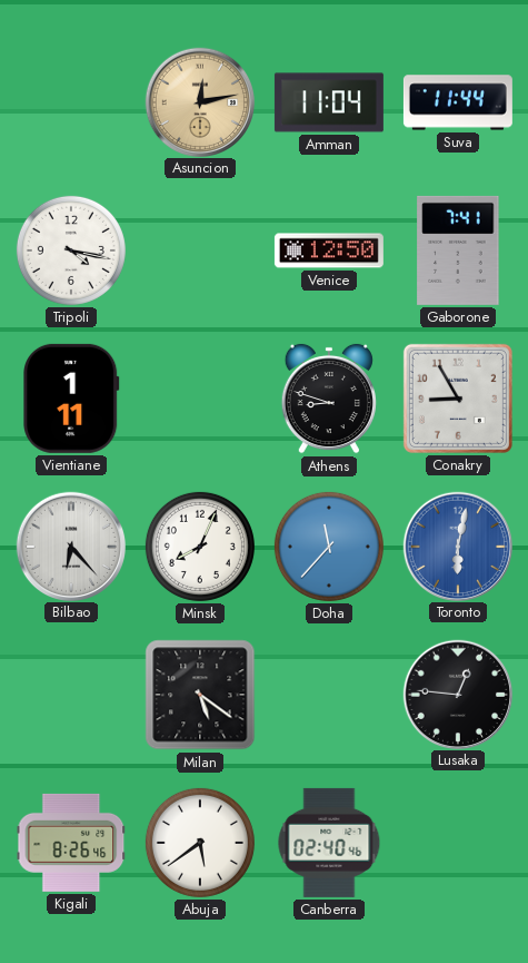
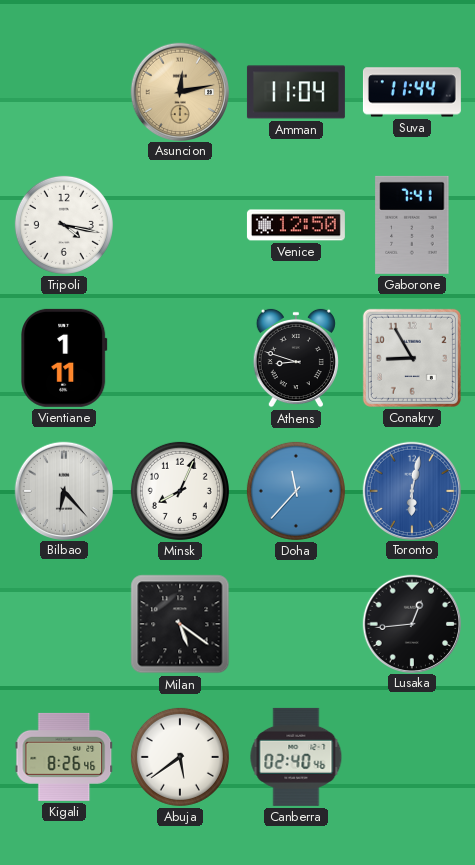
Lusaka: 12:46 -> 12:44 (411, 623)
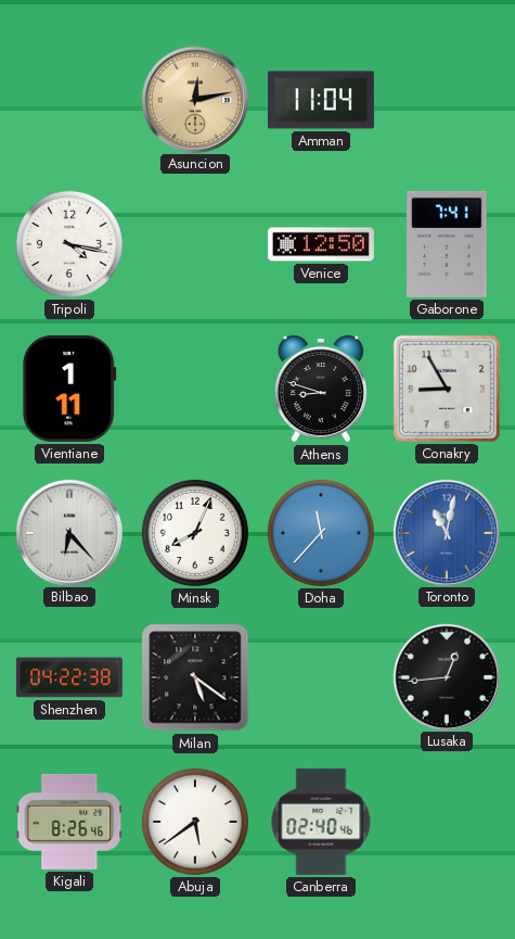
Suva: 11:44 -> none (412, 92)
Toronto: 6:02 -> 11:02 (446, 532)
Shenzhen: none -> 04:22 (69, 677)
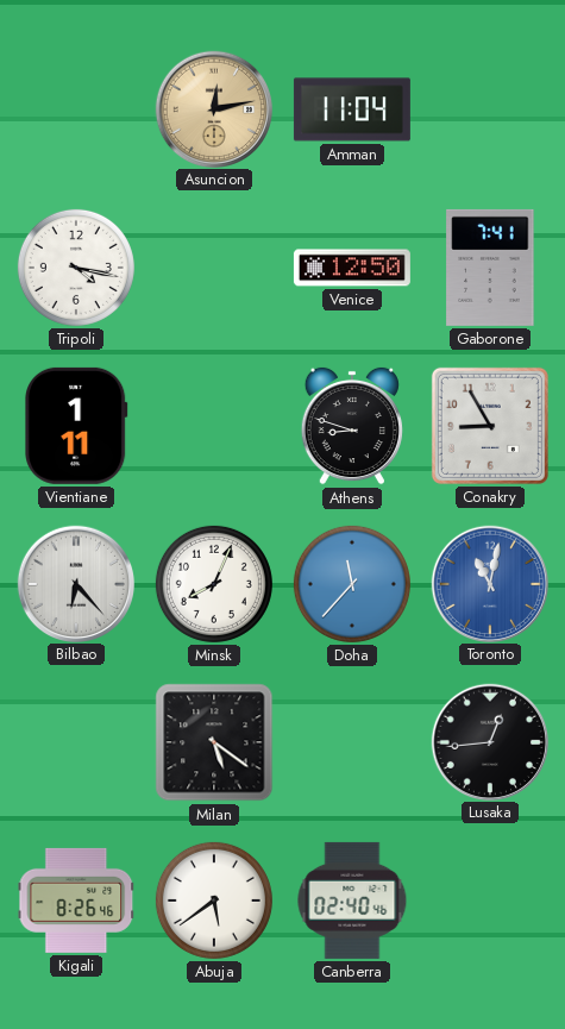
Shenzhen: 04:22 -> none (69, 677)
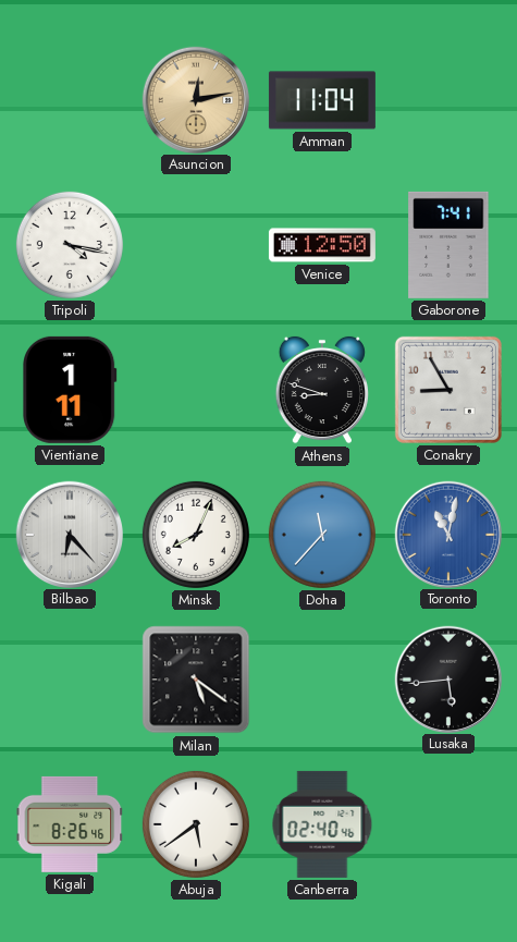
Lusaka: 12:44 -> 5:44 (447, 678)
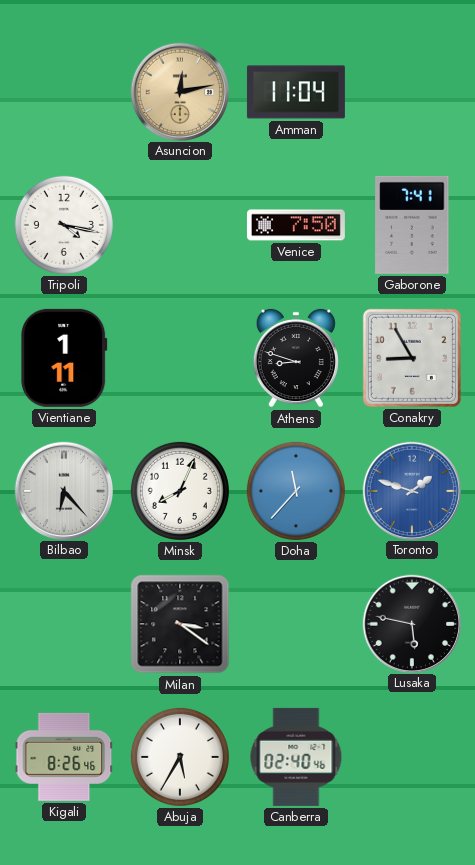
Venice: 12:50 -> 7:50 (296, 225)
Toronto: 11:02 -> 1:48 (411, 490)
Milan: 5:21 -> 3:21 (180, 624)
Lusaka: 5:44 -> 5:47 (411, 623)
Abuja: 5:39 -> 5:35 (180, 757)
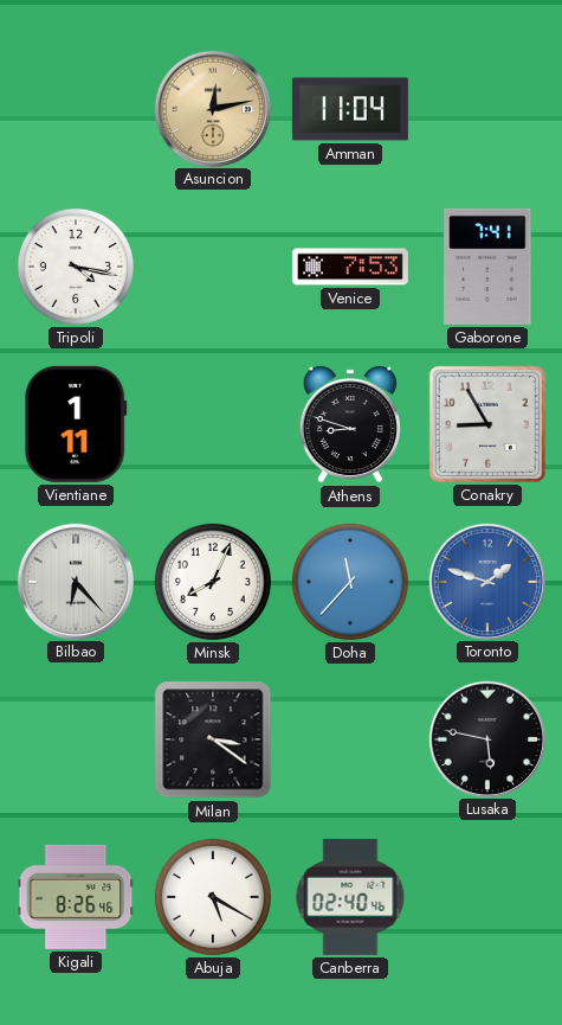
Venice: 7:50 -> 7:53 (350, 267)
Abuja: 5:35 -> 5:20 (213, 897)
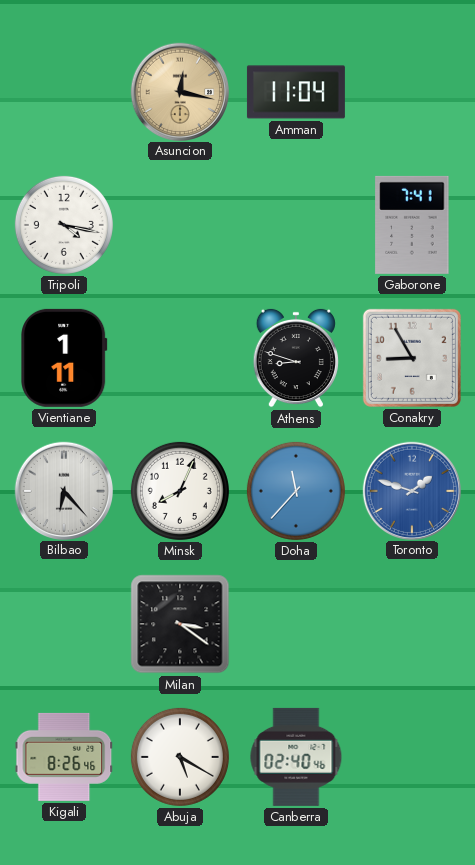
Asuncion: 12:13 -> 12:17 (179, 91)
Venice: 7:53 -> none (350, 267)
Lusaka: 5:47 -> none (486, 738)
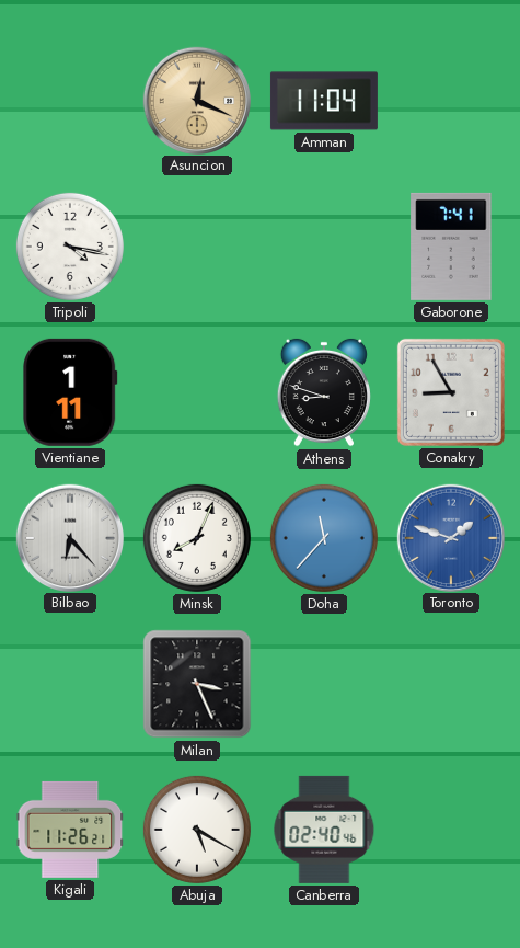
Asuncion: 12:17 -> 12:19 (196, 100)
Milan: 3:21 -> 3:26 (197, 684)
Kigali: 8:26 -> 11:26 (70, 830)
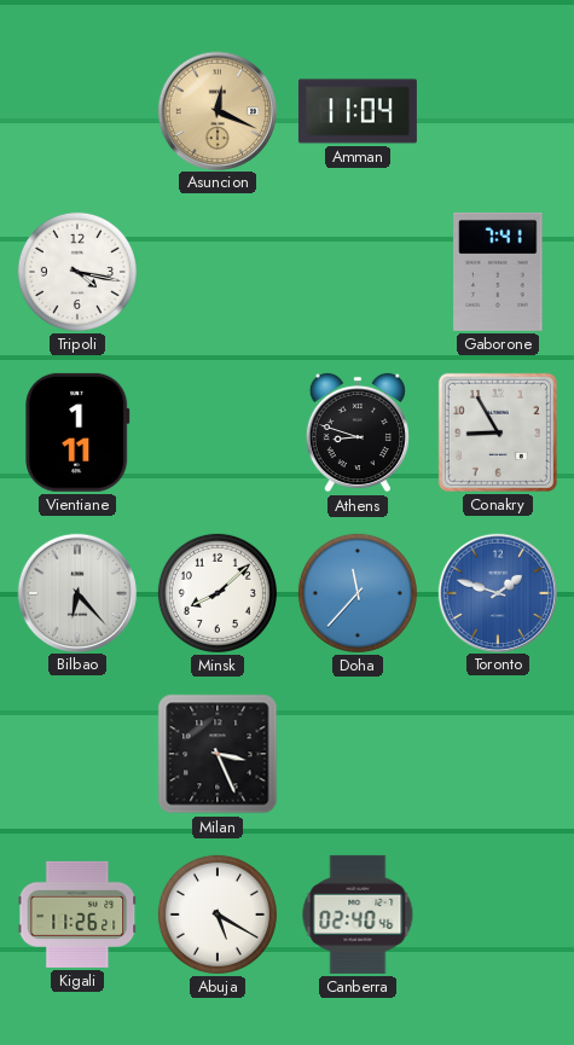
Minsk: 8:04 -> 8:08 (218, 593)
